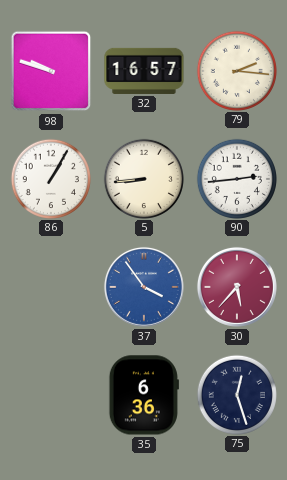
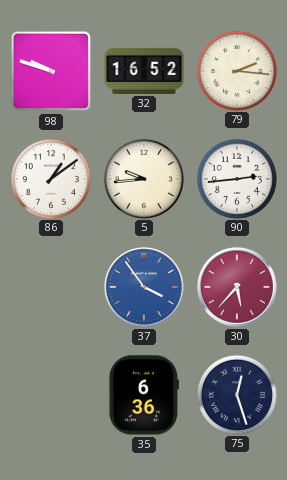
32: 16:57 -> 16:52 (144, 71)
86: 1:05 -> 1:09 (50, 178)
5: 8:44 -> 9:44 (143, 178)
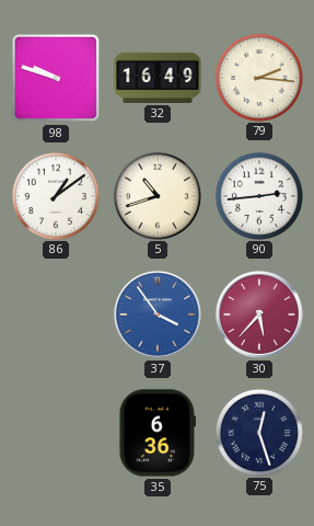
32: 16:52 -> 16:49 (158, 78)
5: 9:44 -> 10:42 (156, 195)
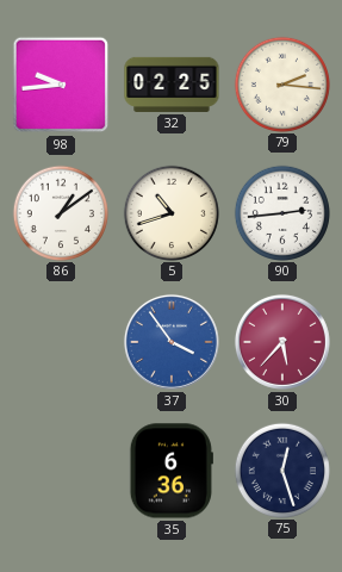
98: 9:48 -> 9:44 (61, 85)
32: 16:49 -> 02:25 (172, 85)
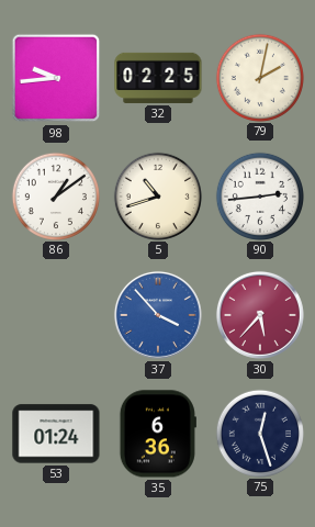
79: 2:16 -> 2:02 (259, 77)
37: 3:54 -> 3:53 (158, 315)
53: none -> 01:24 (56, 434)
